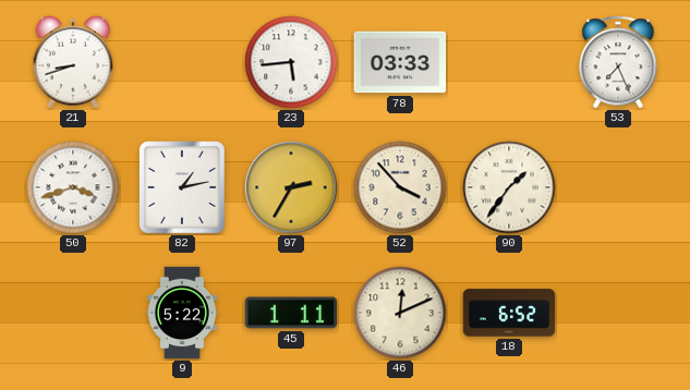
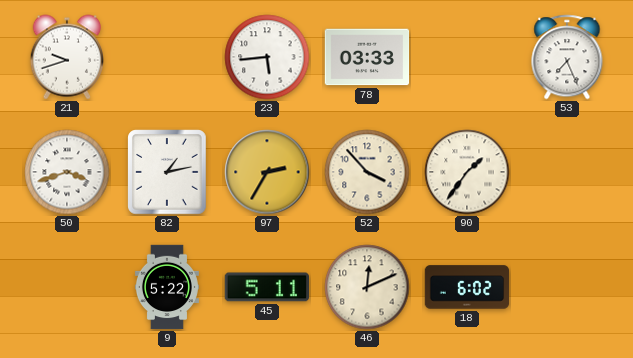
21: 8:42 -> 9:42 (66, 57)
45: 1:11 -> 5:11 (266, 287)
18: 6:52 -> 6:02 (467, 287)
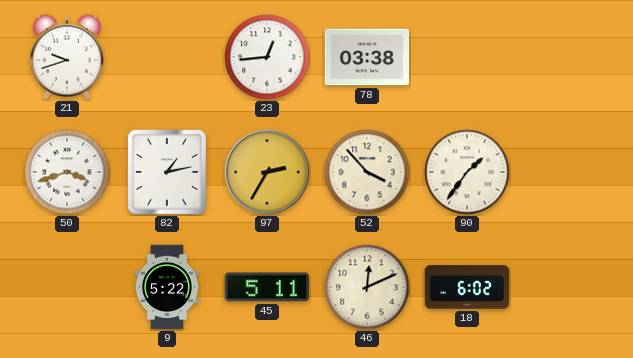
23: 5:44 -> 12:44 (267, 57)
78: 03:33 -> 03:38 (367, 57)
53: 7:26 -> none (567, 57)
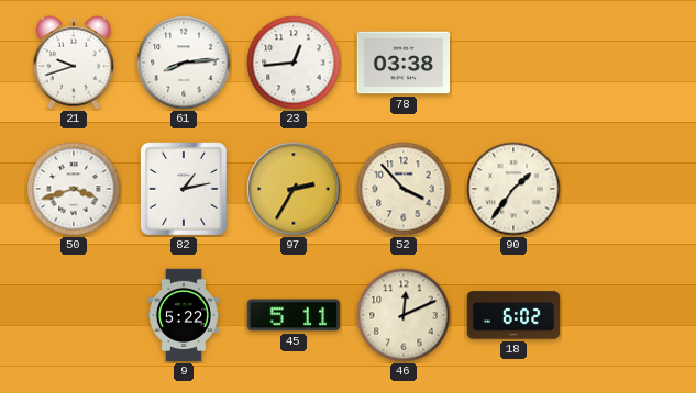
61: none -> 8:14 (184, 63)
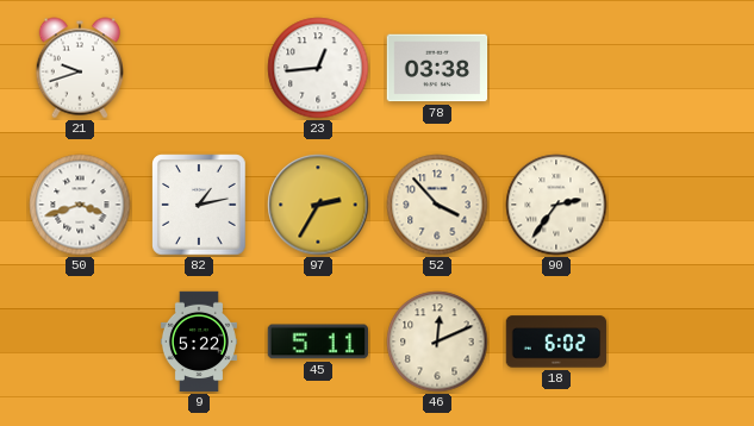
61: 8:14 -> none (184, 63)
90: 1:36 -> 2:36 (556, 205)
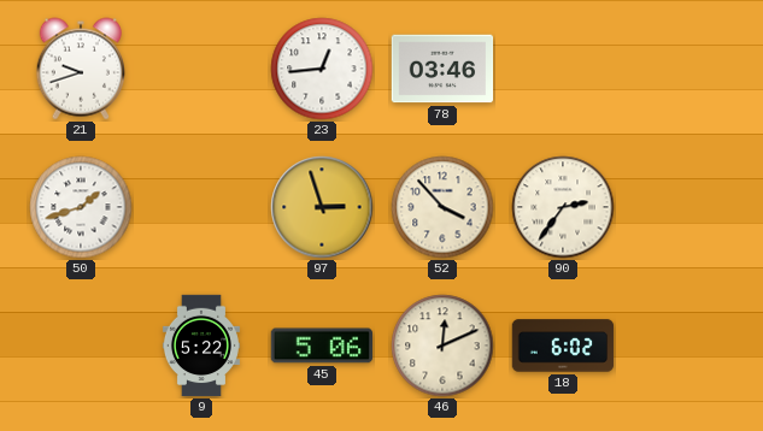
78: 03:38 -> 03:46 (442, 69)
50: 3:42 -> 1:42 (81, 207)
82: 1:13 -> none (199, 205)
97: 2:35 -> 2:57 (322, 207)
45: 5:11 -> 5:06 (321, 346)
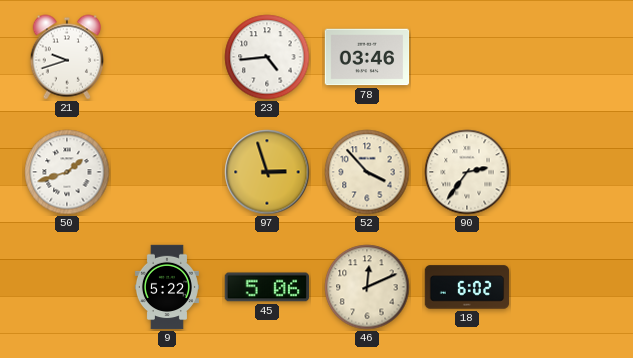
23: 12:44 -> 4:44 (267, 57)
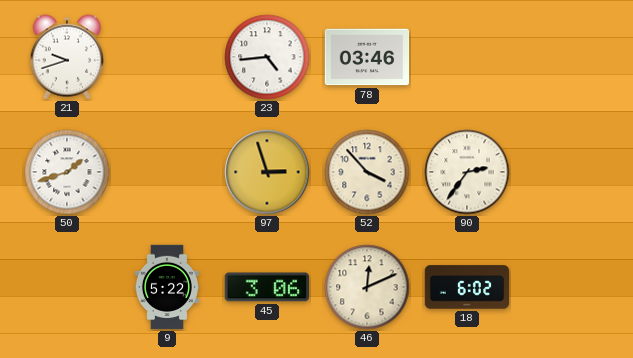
45: 5:06 -> 3:06 (266, 287)
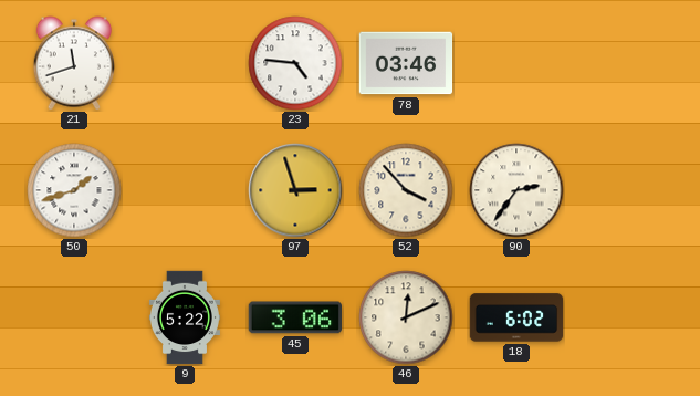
21: 9:42 -> 11:42 (73, 63)
23: 4:44 -> 4:46 (295, 63)
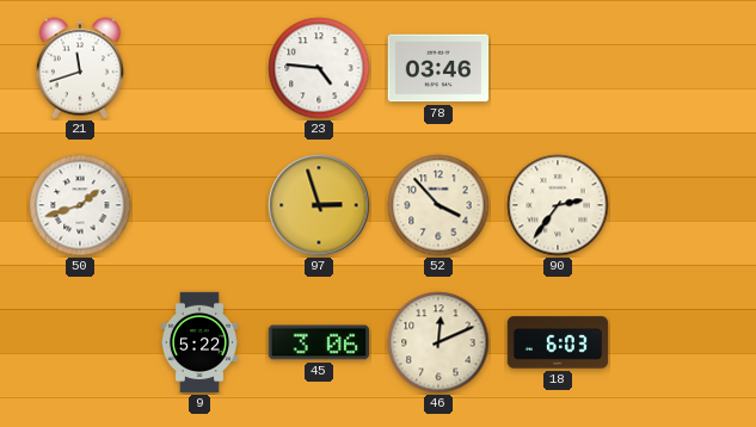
18: 6:02 -> 6:03 (558, 342)
